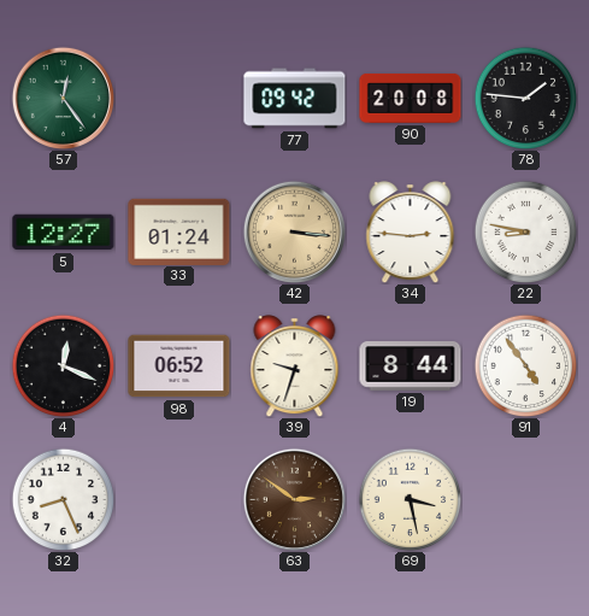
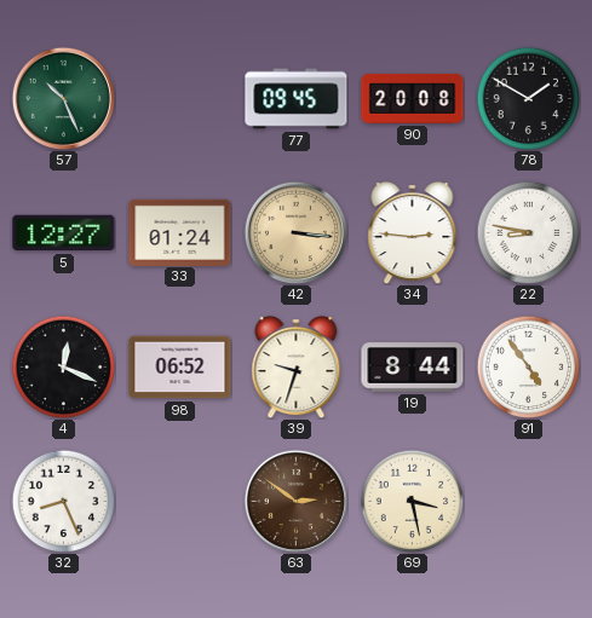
57: 12:24 -> 10:26 (63, 98)
77: 09:42 -> 09:45 (297, 99)
78: 1:46 -> 1:50 (528, 98)
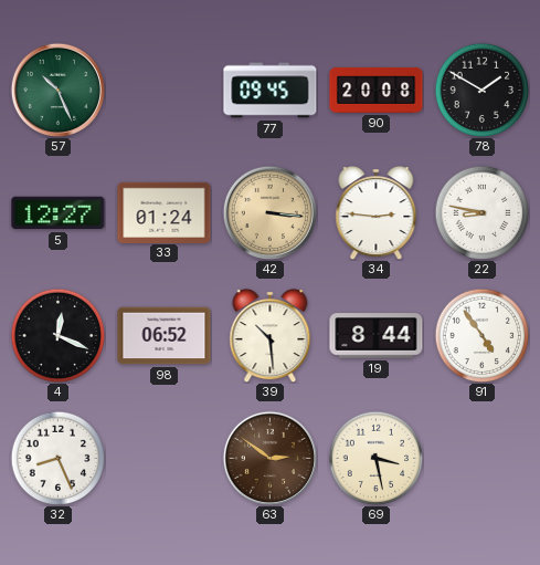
39: 9:33 -> 10:29 (271, 336)
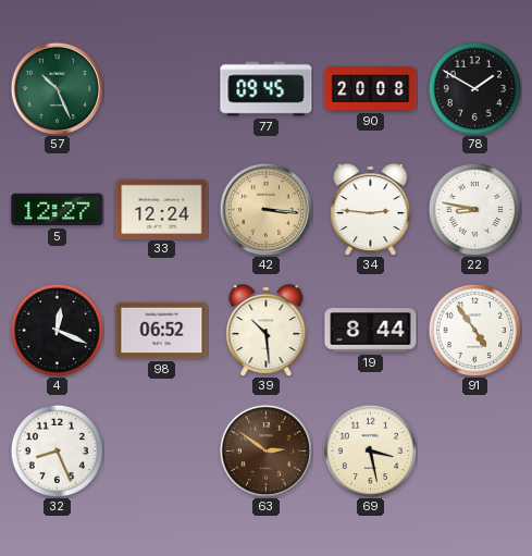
33: 01:24 -> 12:24 (162, 209)
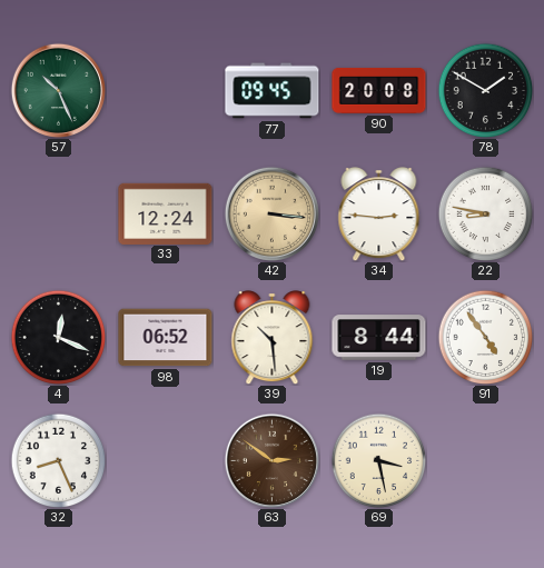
5: 12:27 -> none (58, 210)
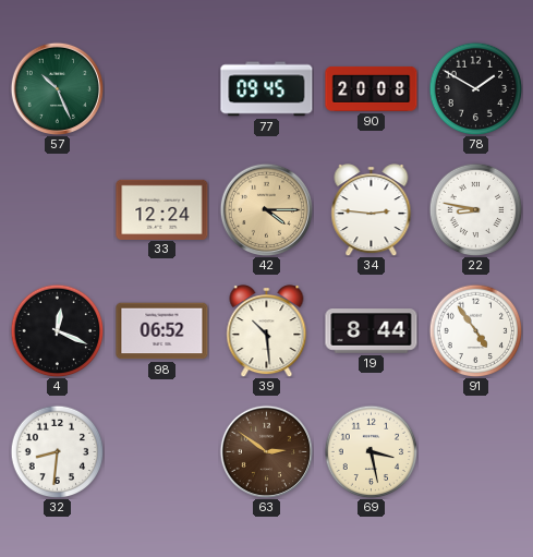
42: 3:16 -> 4:15 (266, 209)
32: 8:26 -> 8:31 (57, 451)
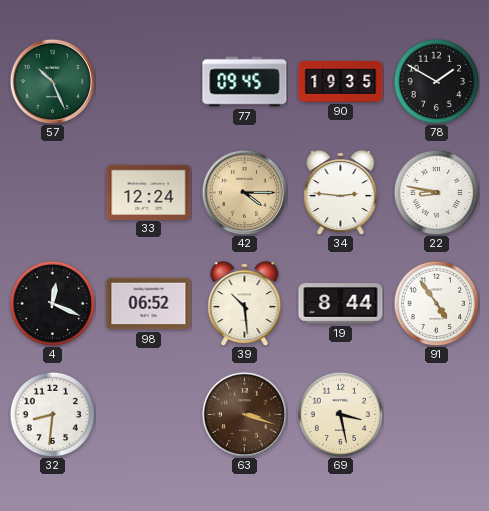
90: 20:08 -> 19:35 (341, 81)
63: 2:51 -> 3:18 (244, 414)
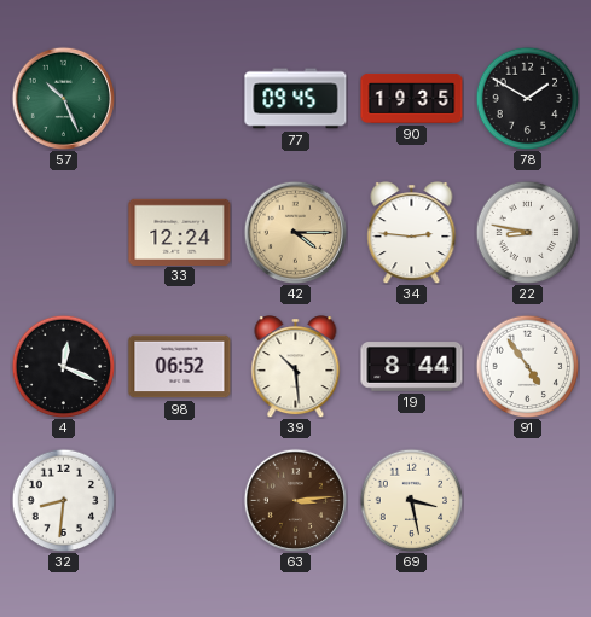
63: 3:18 -> 3:14 (295, 500)
